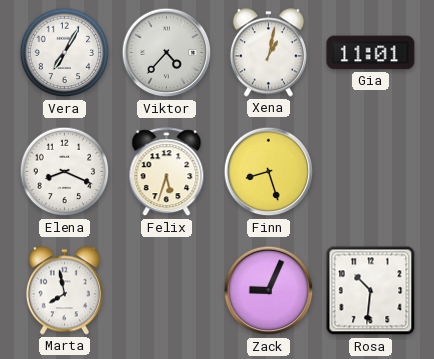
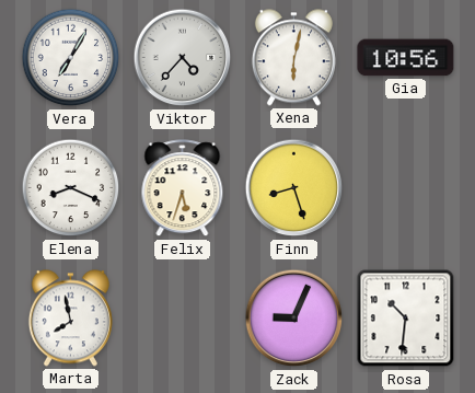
Xena: 1:02 -> 6:02 (293, 58)
Gia: 11:01 -> 10:56 (406, 58)
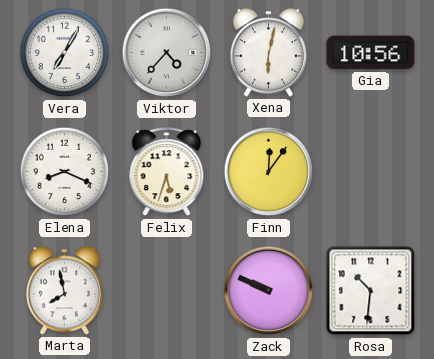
Finn: 8:27 -> 12:06 (269, 172)
Zack: 9:04 -> 9:49 (269, 291)
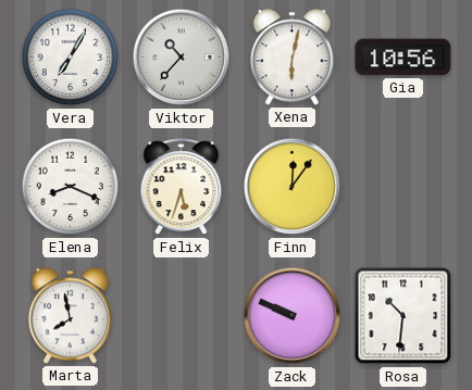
Viktor: 4:37 -> 10:37 (182, 58)
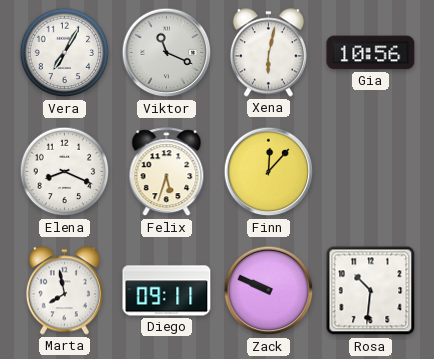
Viktor: 10:37 -> 11:19 (167, 53)
Finn: 12:06 -> 12:07 (269, 172)
Diego: none -> 09:11 (167, 291)
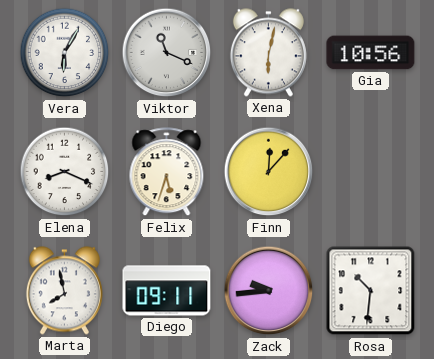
Vera: 7:05 -> 6:05 (65, 53)
Zack: 9:49 -> 9:44 (269, 291)
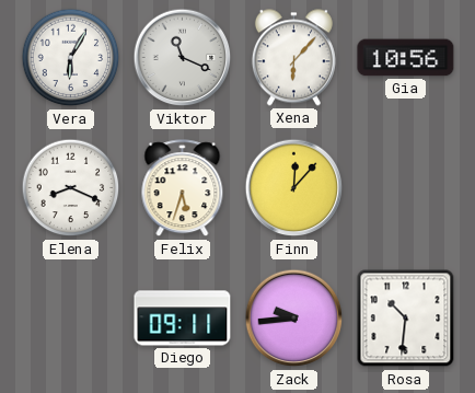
Xena: 6:02 -> 6:07 (293, 58)
Marta: 7:58 -> none (64, 291)
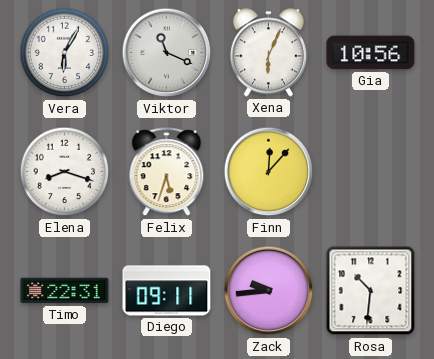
Xena: 6:07 -> 6:04 (268, 53)
Elena: 8:19 -> 8:18 (65, 172)
Timo: none -> 22:31 (65, 291)
